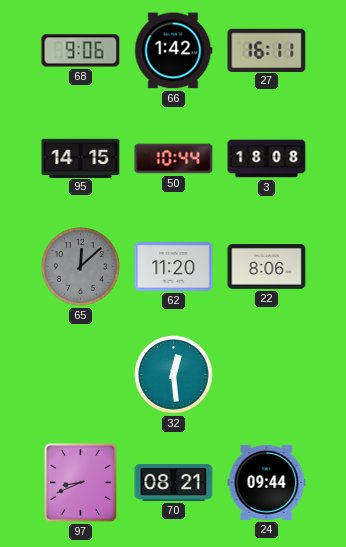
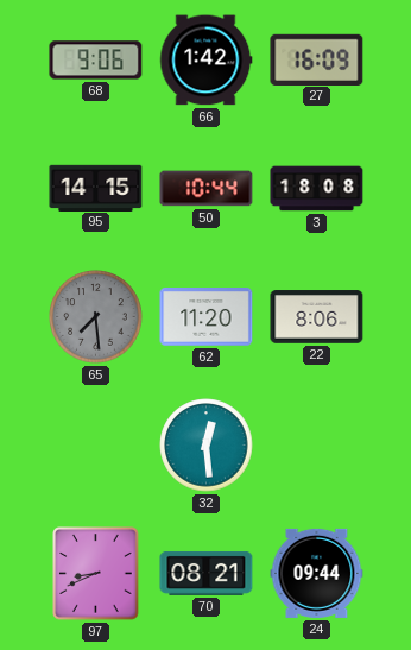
27: 16:11 -> 16:09 (317, 59)
65: 12:08 -> 7:29 (96, 317)
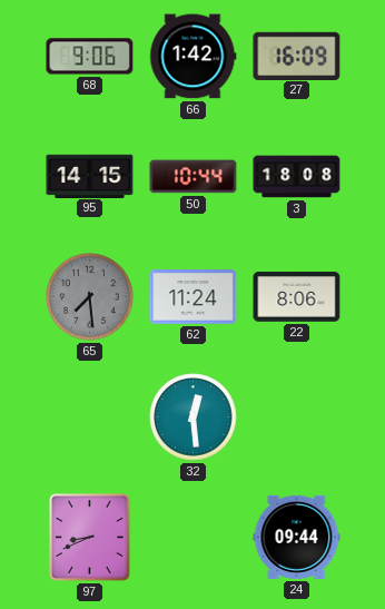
62: 11:20 -> 11:24 (194, 297)
70: 08:21 -> none (207, 573)
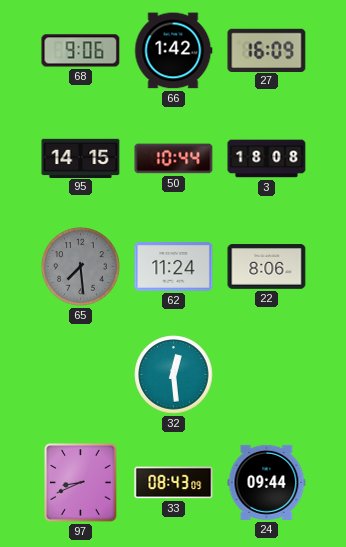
33: none -> 08:43 (174, 483)
